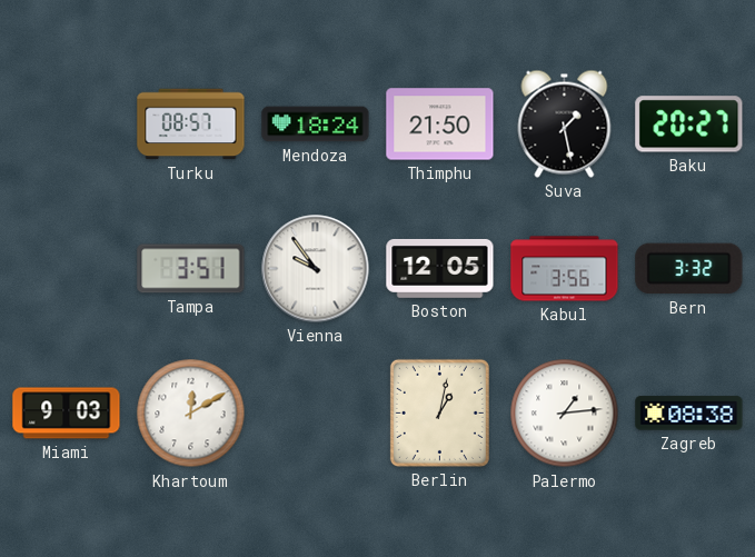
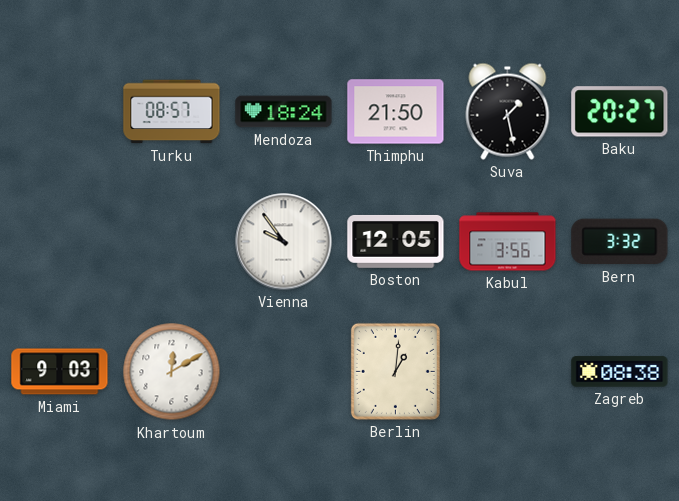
Tampa: 3:51 -> none (191, 269)
Berlin: 1:02 -> 1:01 (395, 371)
Palermo: 1:14 -> none (565, 414)
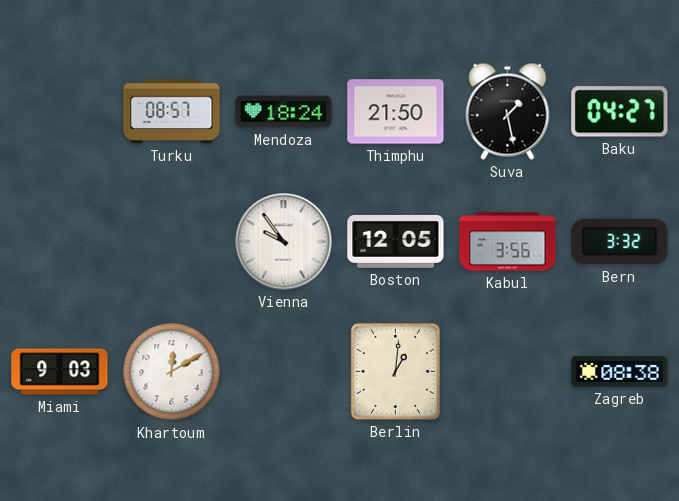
Baku: 20:27 -> 04:27 (620, 112)
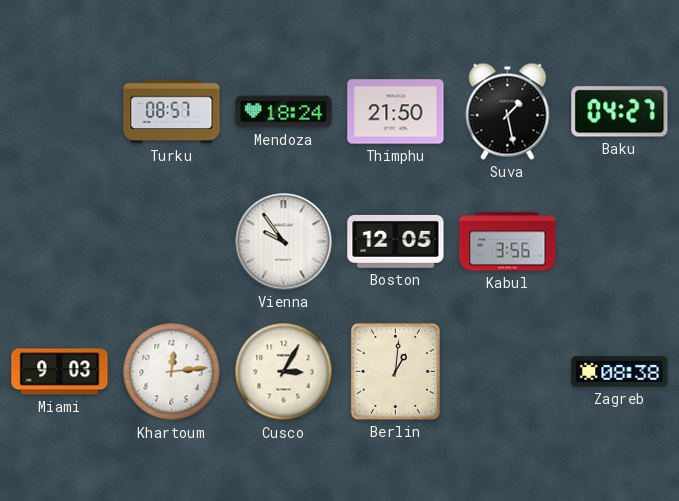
Bern: 3:32 -> none (620, 242)
Khartoum: 12:10 -> 12:14 (172, 372)
Cusco: none -> 3:05 (284, 372)
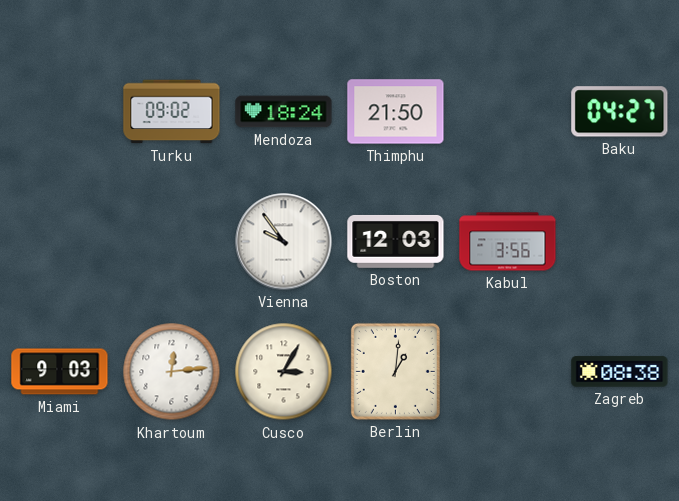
Turku: 08:57 -> 09:02 (172, 112)
Suva: 1:28 -> none (508, 111)
Boston: 12:05 -> 12:03 (396, 241)
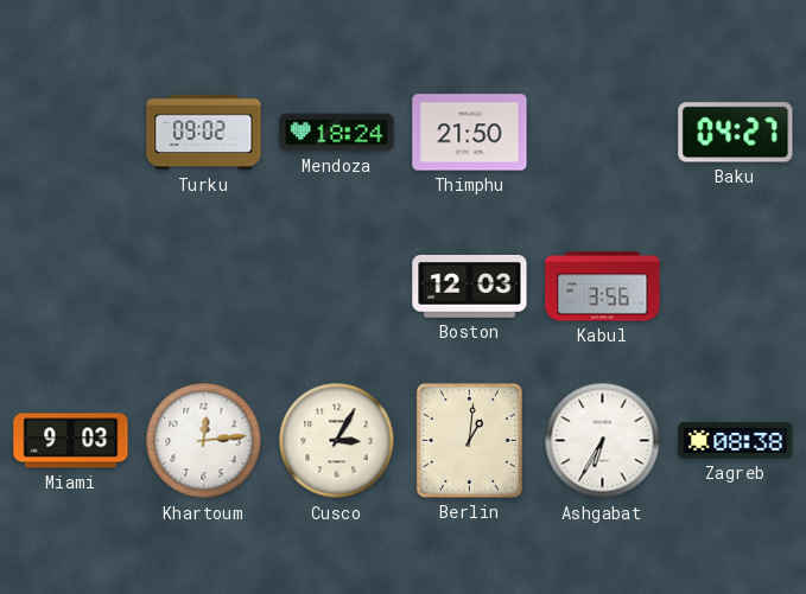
Vienna: 9:54 -> none (284, 242)
Ashgabat: none -> 6:35 (603, 441)
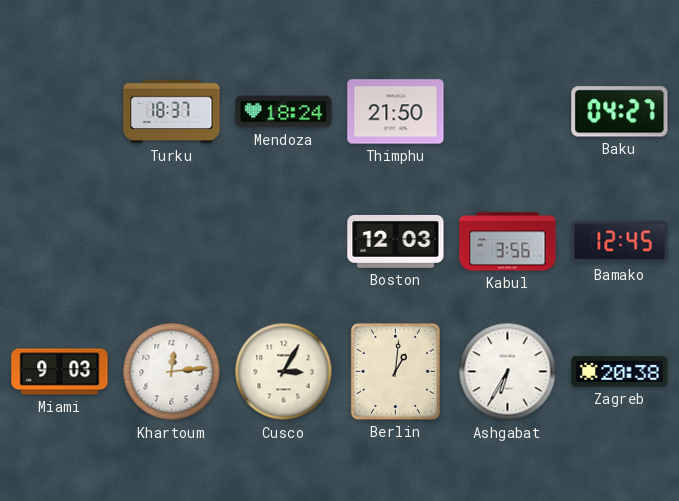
Turku: 09:02 -> 18:37 (172, 112)
Bamako: none -> 12:45 (620, 242)
Zagreb: 08:38 -> 20:38 (620, 372)
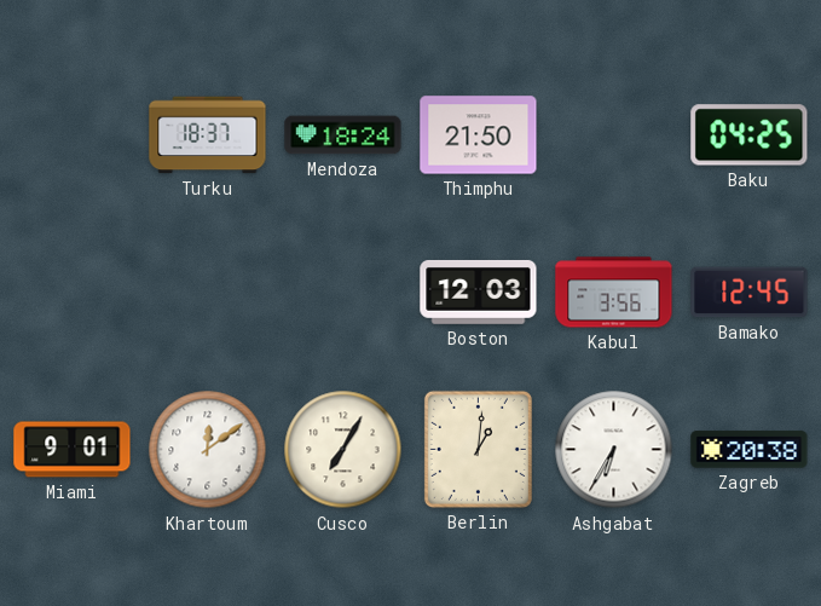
Baku: 04:27 -> 04:25 (750, 135)
Miami: 9:03 -> 9:01 (73, 450)
Khartoum: 12:14 -> 12:09 (208, 450)
Cusco: 3:05 -> 7:05 (343, 450)
